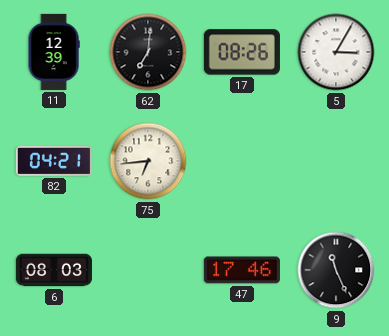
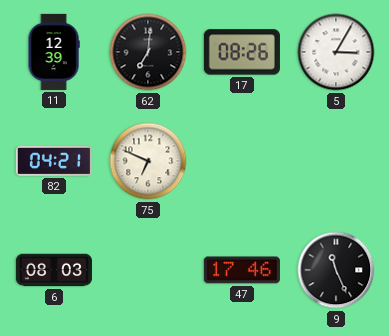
75: 6:44 -> 6:49 (148, 161)
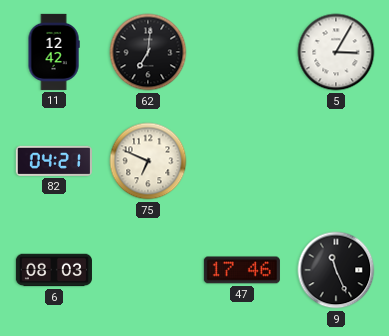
11: 12:39 -> 12:42 (54, 52)
17: 08:26 -> none (242, 52)
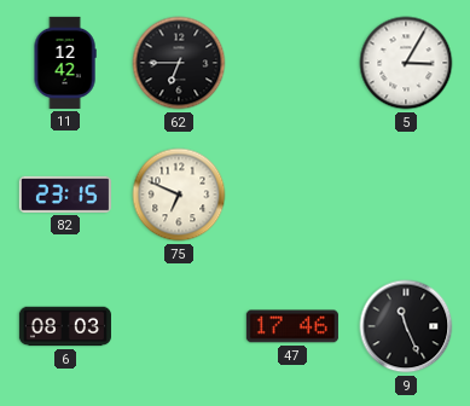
62: 7:01 -> 6:45 (179, 63)
82: 04:21 -> 23:15 (65, 195)
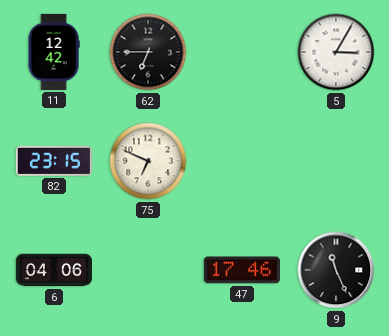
6: 08:03 -> 04:06 (54, 270)
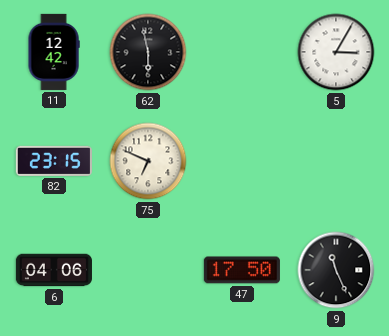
62: 6:45 -> 5:58 (148, 52)
47: 17:46 -> 17:50 (242, 270)
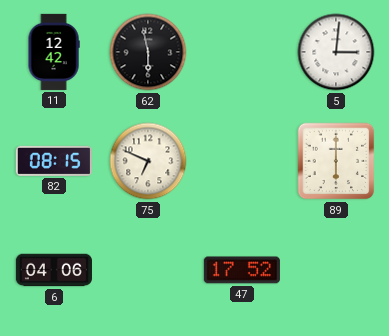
5: 3:05 -> 3:01 (336, 52)
82: 23:15 -> 08:15 (54, 161)
89: none -> 6:00 (336, 161)
47: 17:50 -> 17:52 (242, 270)
9: 11:26 -> none (336, 270)
